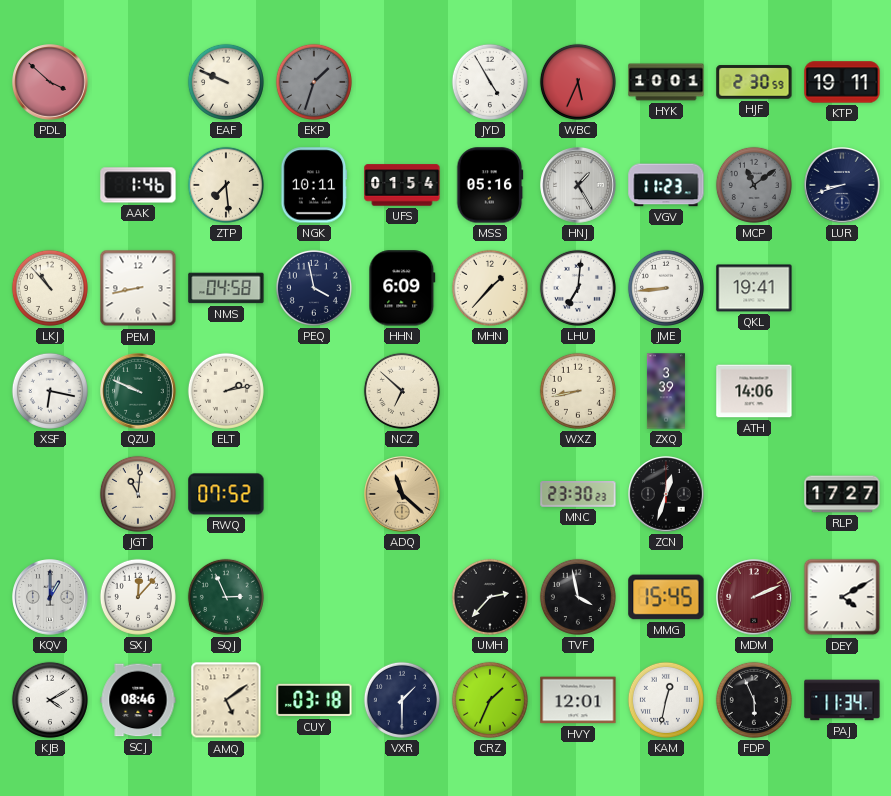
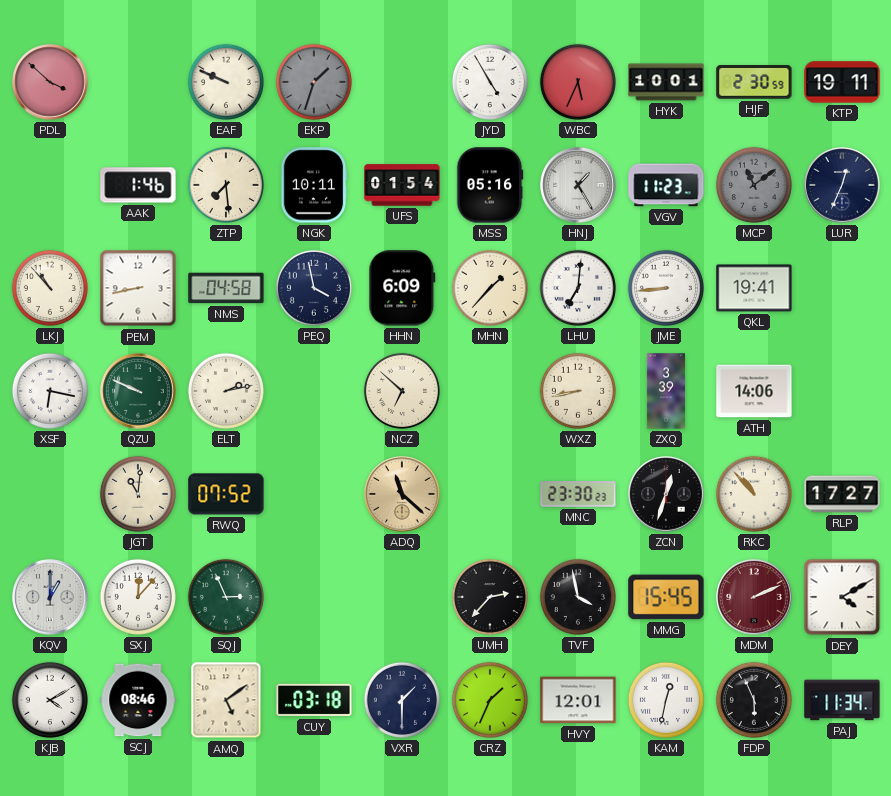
LUR: 8:42 -> 12:34 (842, 185)
RKC: none -> 10:53 (754, 494)
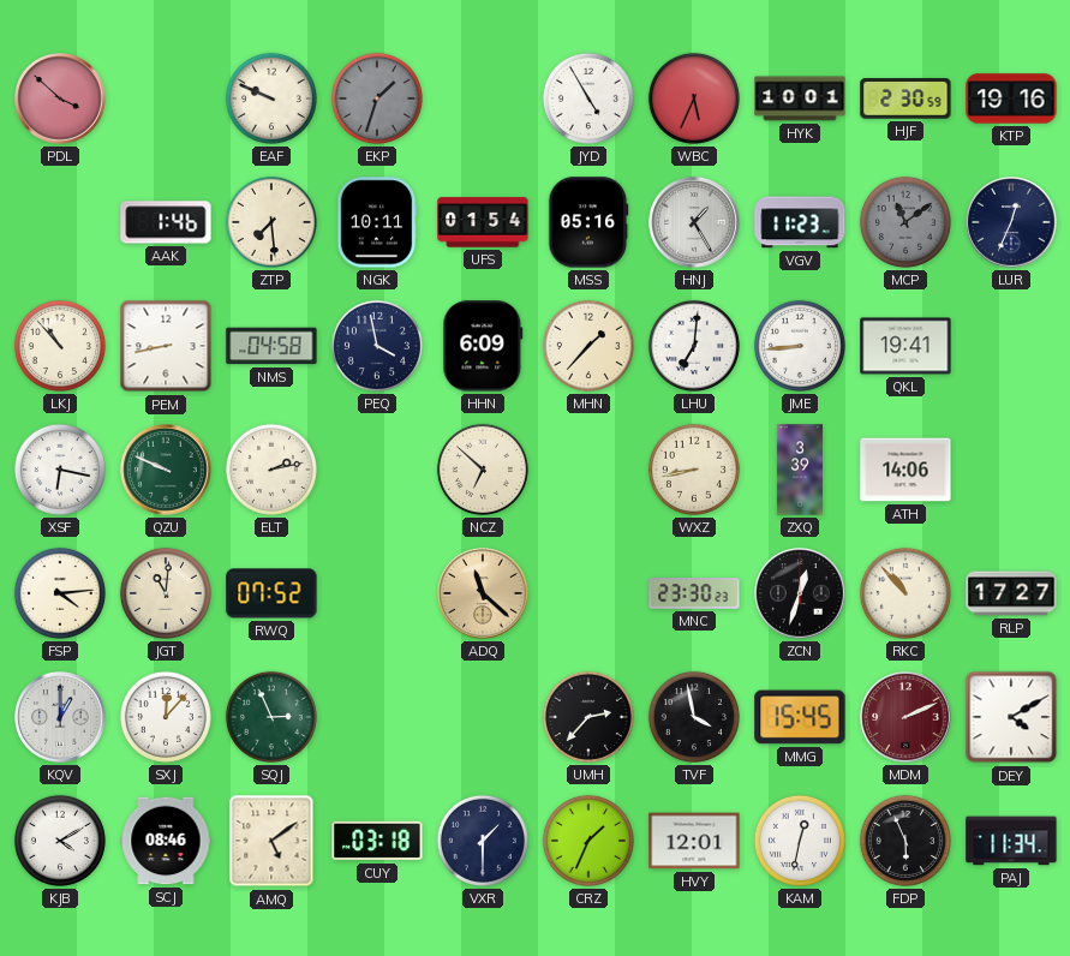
KTP: 19:11 -> 19:16 (1011, 98)
FSP: none -> 4:14 (60, 593)
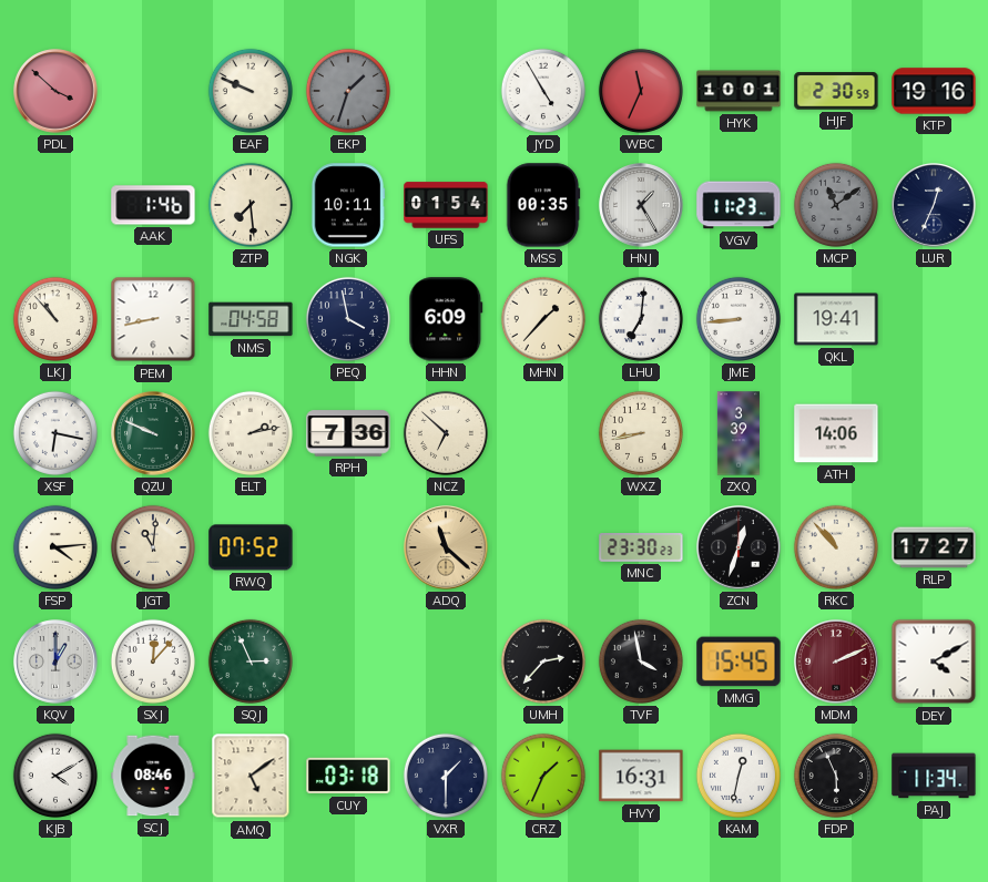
WBC: 5:34 -> 11:34 (641, 91)
MSS: 05:16 -> 00:35 (543, 205)
RPH: none -> 7:36 (348, 433)
HVY: 12:01 -> 16:31 (641, 776)
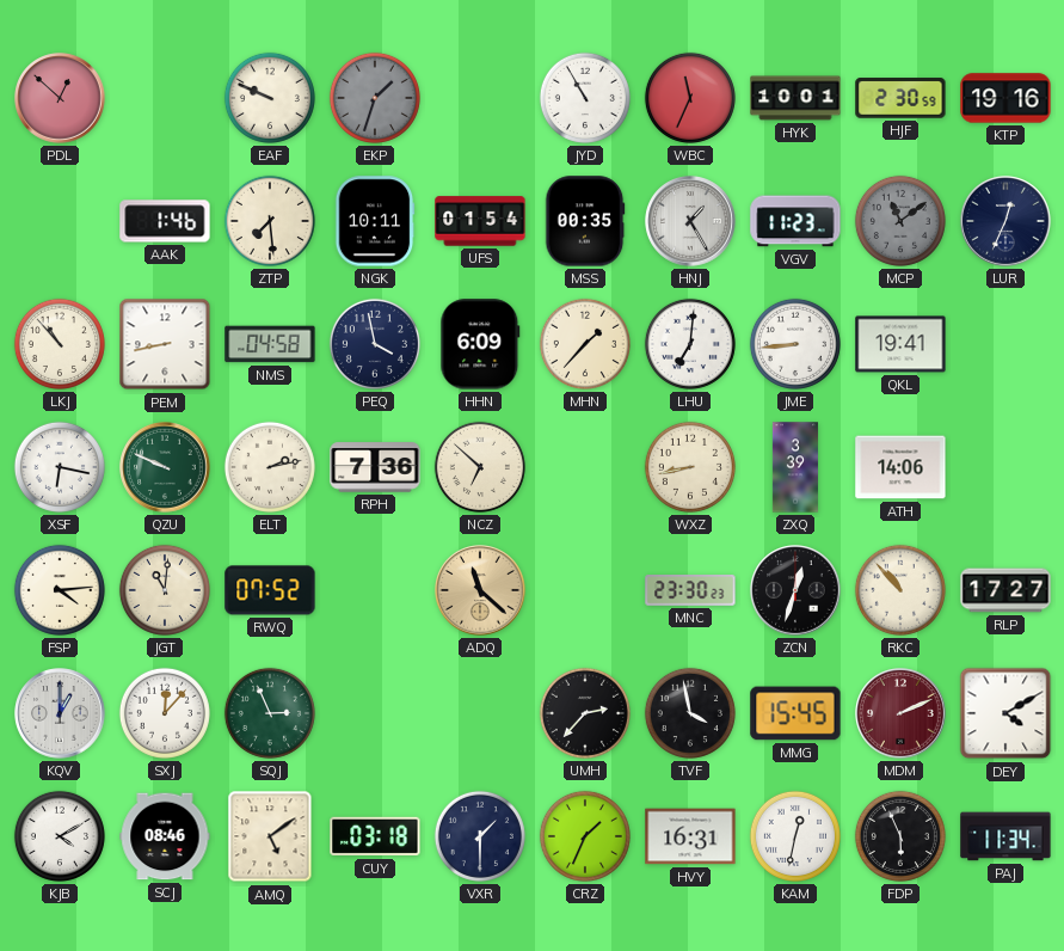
PDL: 3:52 -> 12:52 (60, 98)
JYD: 4:55 -> 10:55 (585, 98)
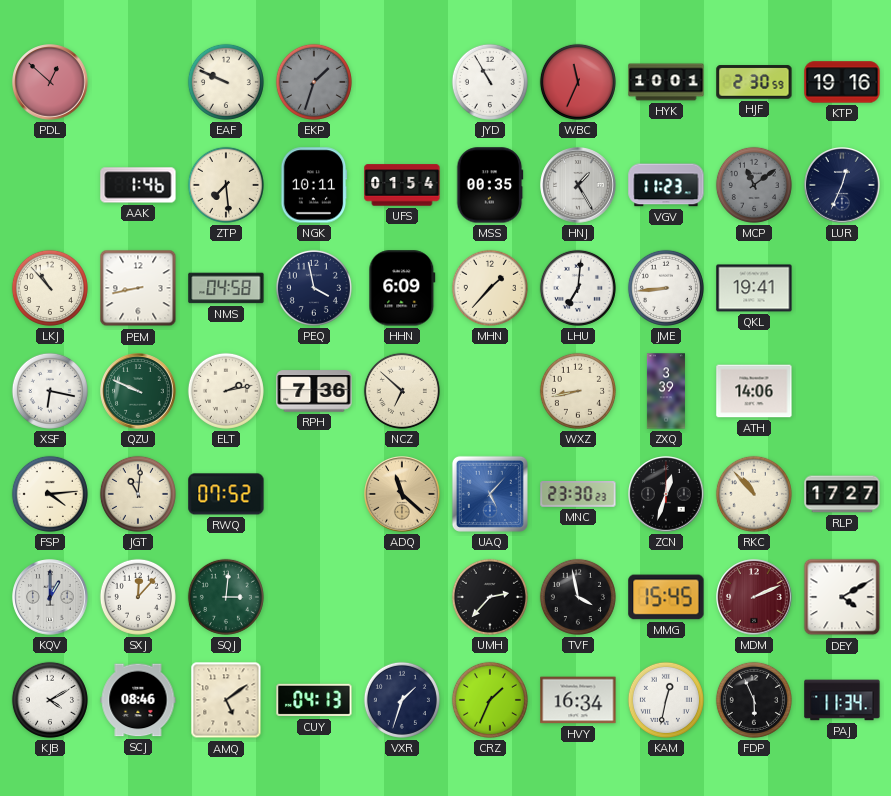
UAQ: none -> 5:07 (490, 494)
SQJ: 2:56 -> 3:01 (226, 597)
CUY: 03:18 -> 04:13 (314, 700)
VXR: 1:30 -> 1:33 (402, 700)
HVY: 16:31 -> 16:34 (578, 700)
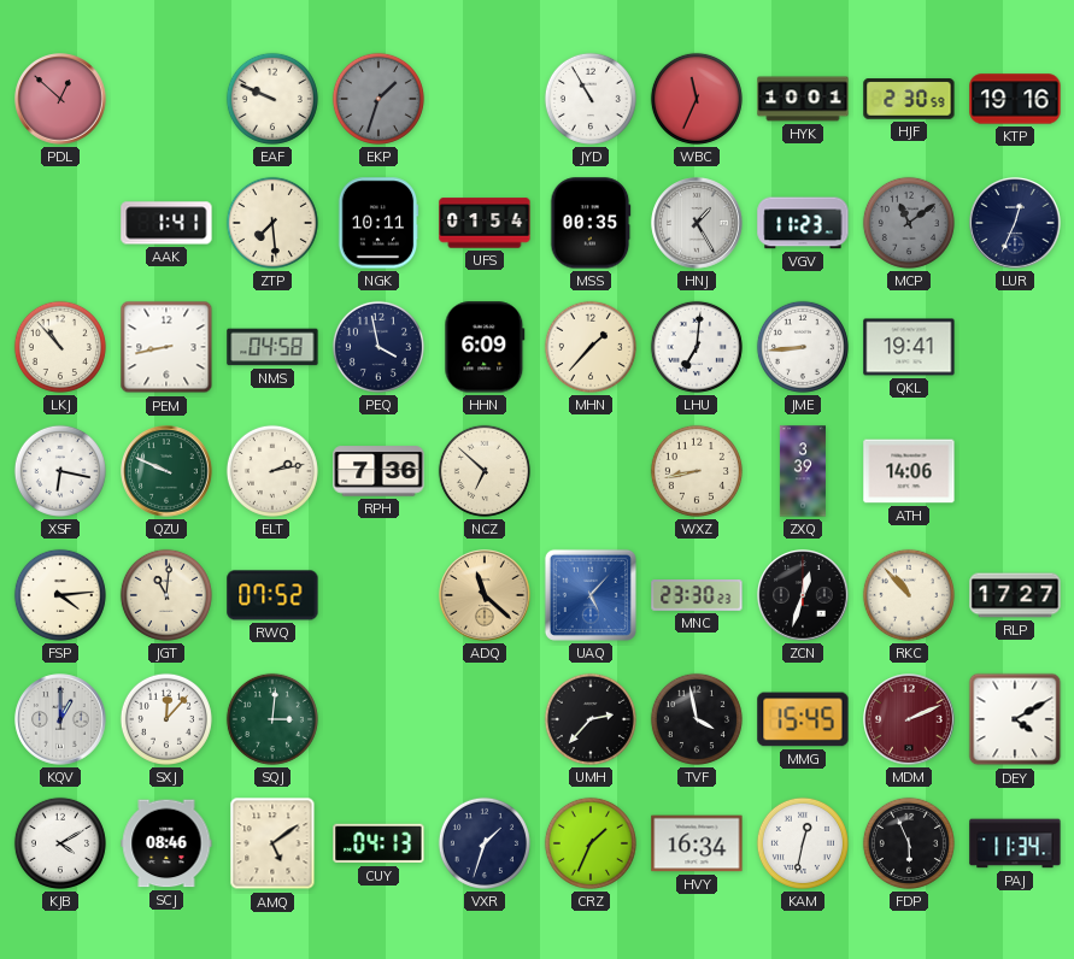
AAK: 1:46 -> 1:41 (166, 223)
